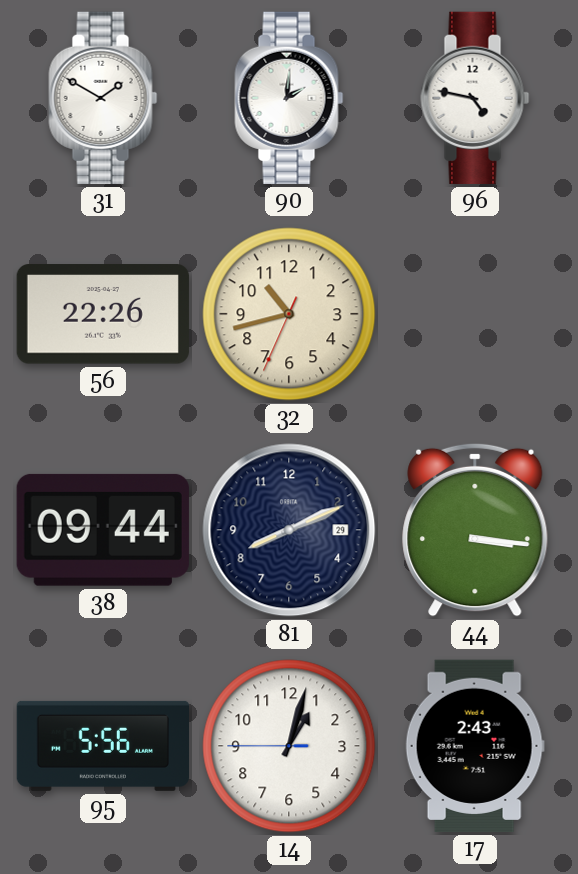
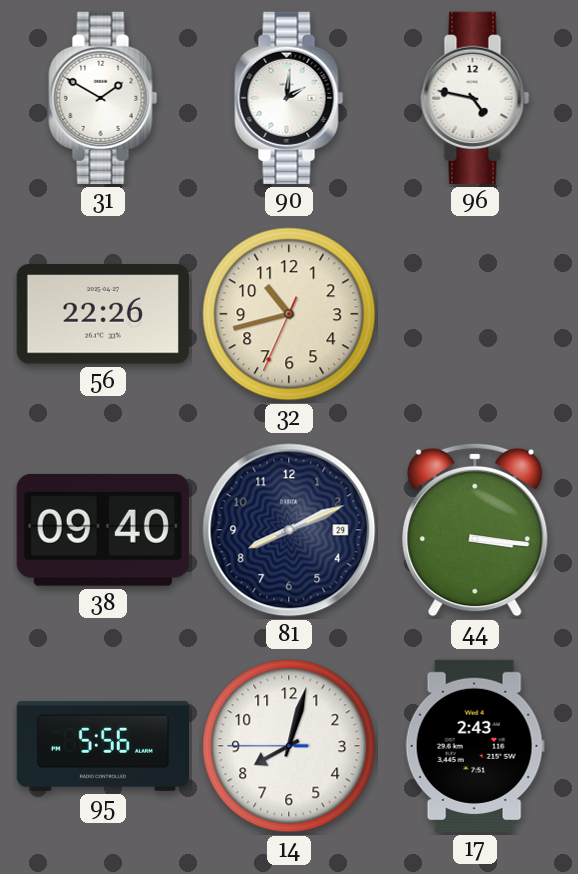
38: 09:44 -> 09:40 (103, 530)
14: 1:02 -> 8:02 (289, 746)
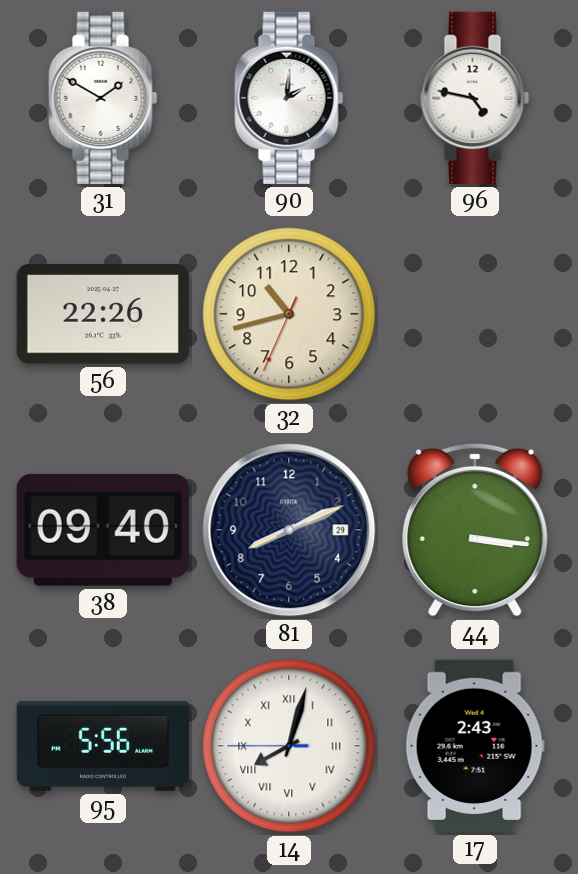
14 numerals: Arabic -> Roman (289, 746)
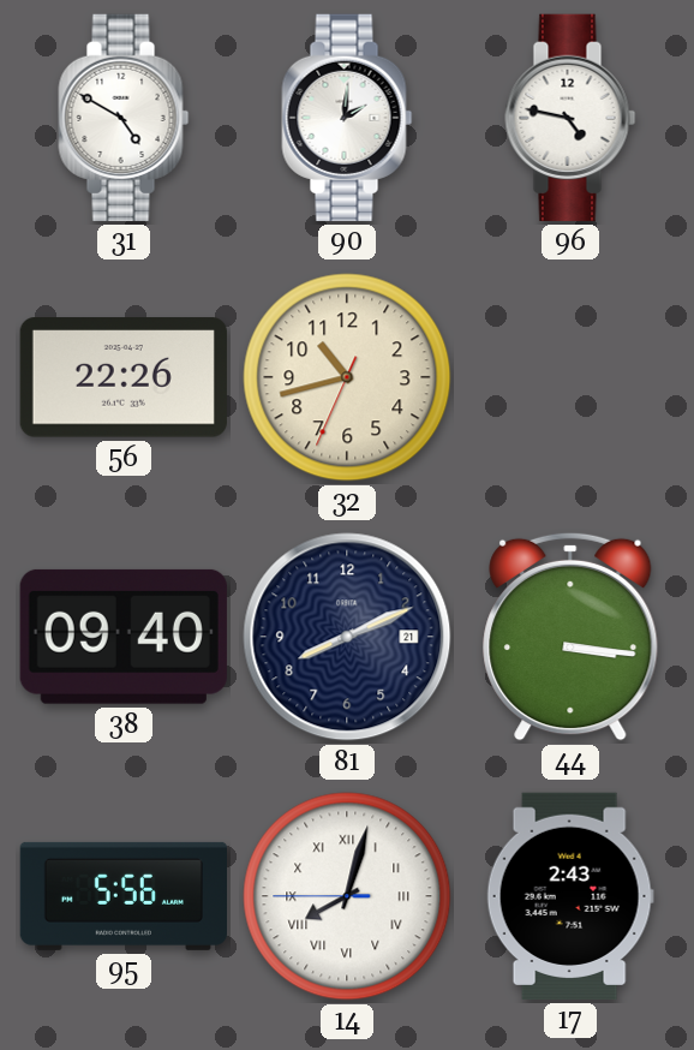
31: 1:50 -> 4:50 (124, 118)
81 date: 29 -> 21 (347, 637)
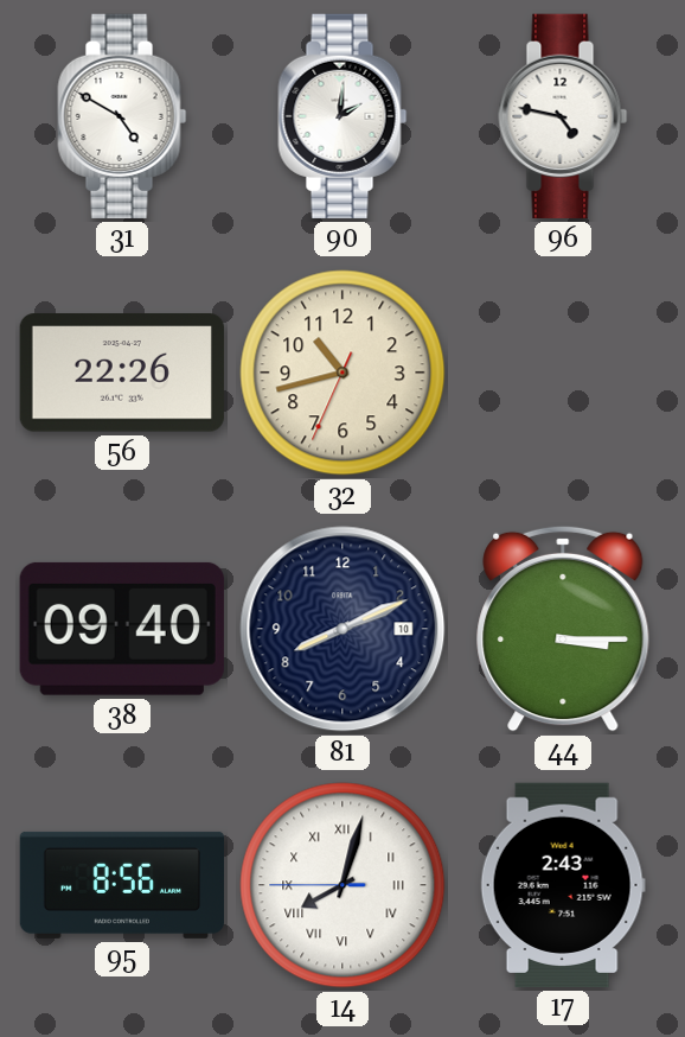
81 date: 21 -> 10 (342, 629)
44: 3:16 -> 3:15 (563, 629)
95: 5:56 -> 8:56 (121, 885)
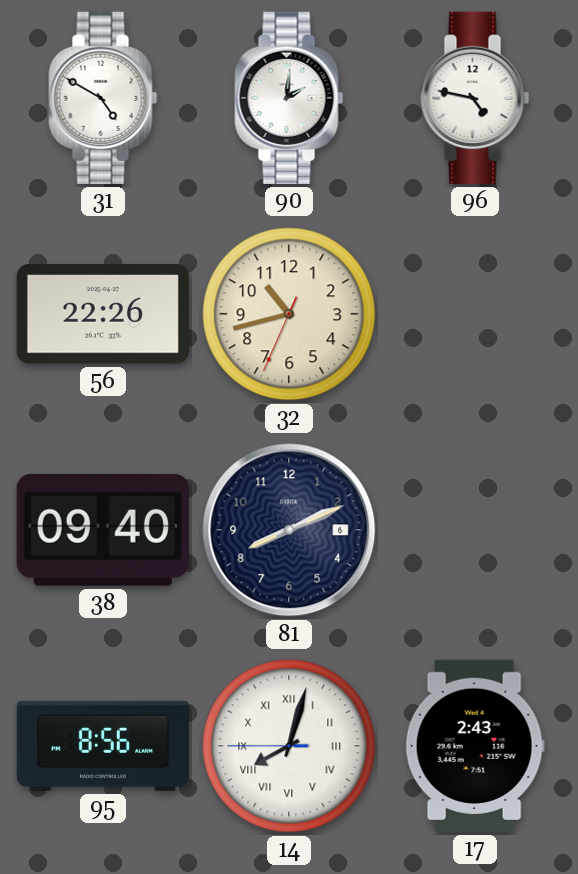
81 date: 10 -> 6 (289, 530)
44: 3:15 -> none (563, 629)
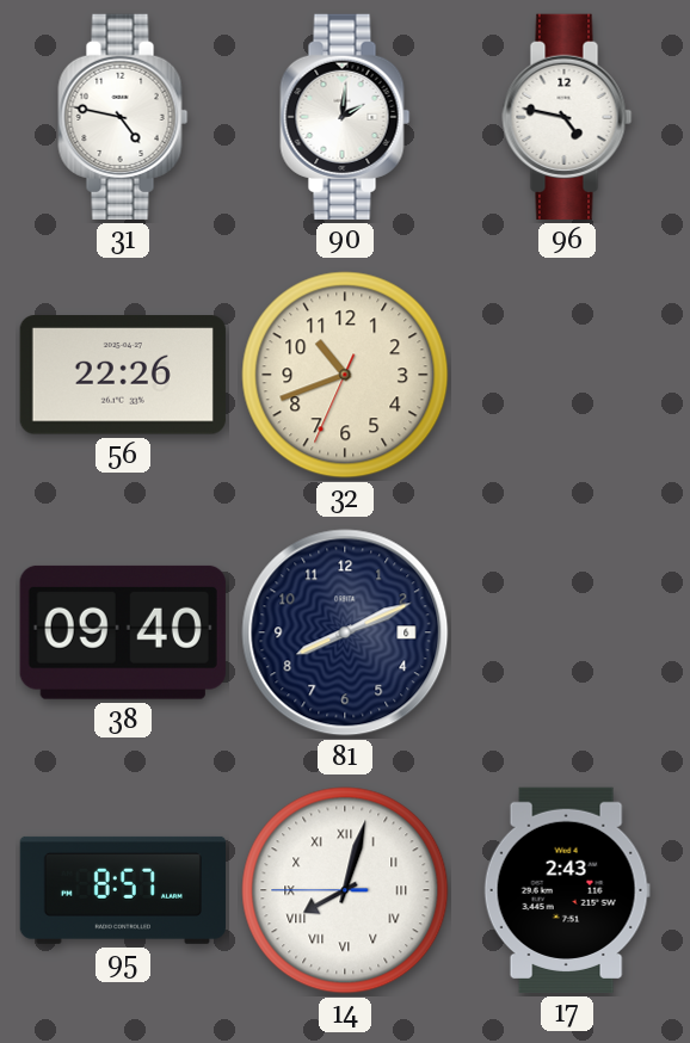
31: 4:50 -> 4:47 (123, 117)
32: 10:42 -> 10:41 (345, 375)
95: 8:56 -> 8:57 (122, 890)
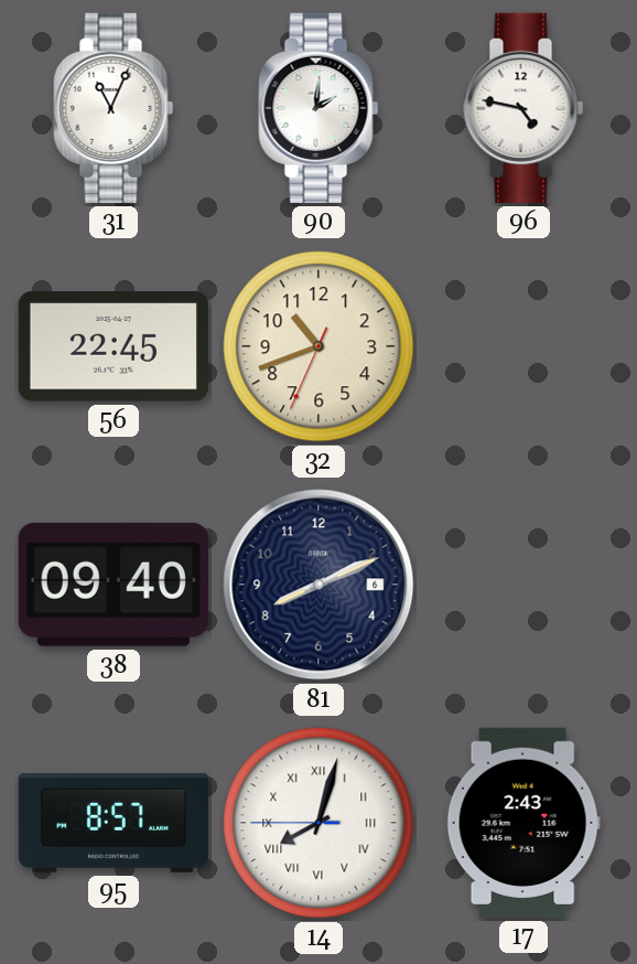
31: 4:47 -> 11:04 (114, 108)
56: 22:26 -> 22:45 (114, 346)
